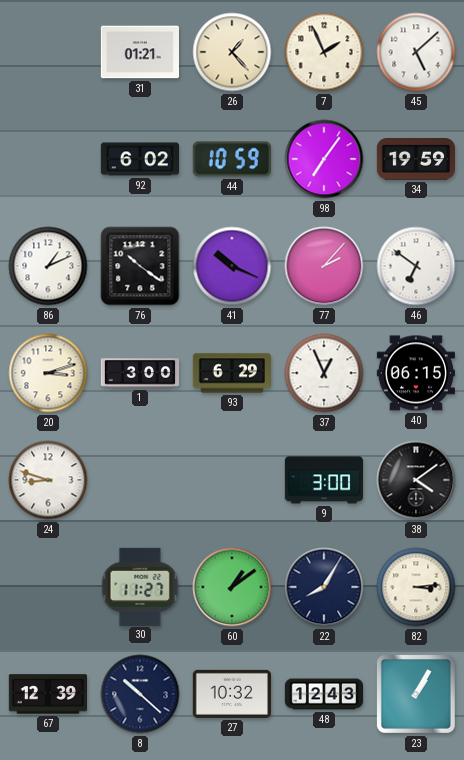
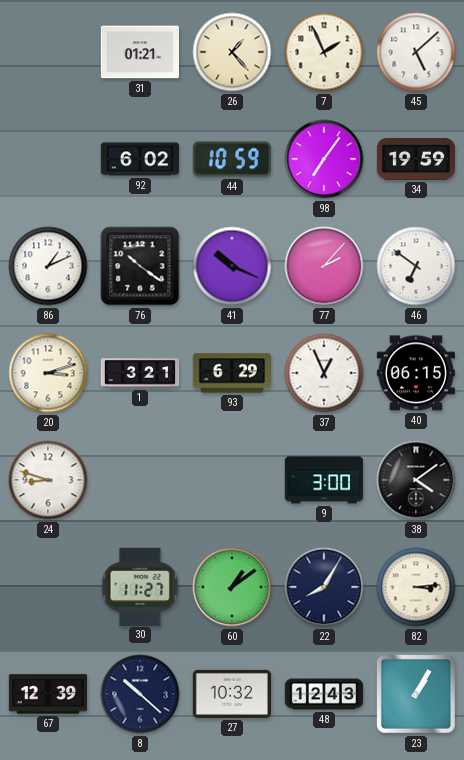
1: 3:00 -> 3:21 (140, 373)
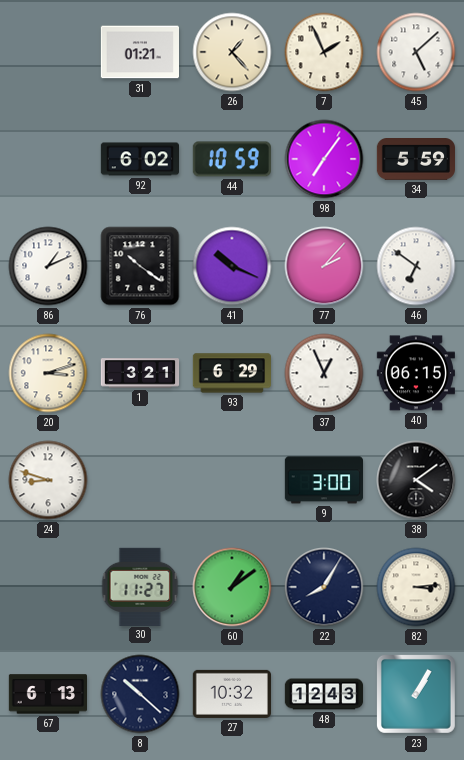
34: 19:59 -> 5:59 (415, 160)
67: 12:39 -> 6:13 (47, 694)
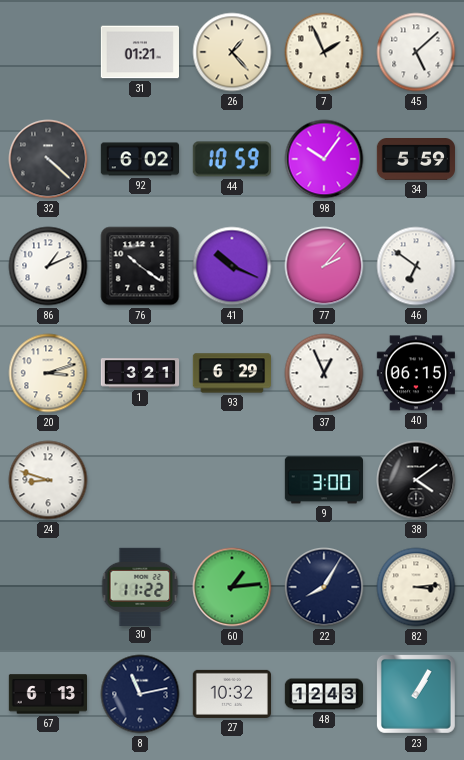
32: none -> 4:22 (48, 159)
98: 7:06 -> 10:06 (324, 159)
30: 11:27 -> 11:22 (140, 586)
60: 1:09 -> 1:14 (232, 587)
8: 10:22 -> 11:13 (140, 694)
